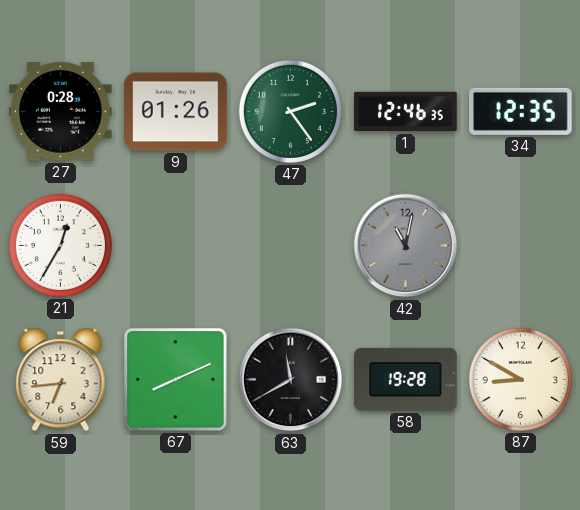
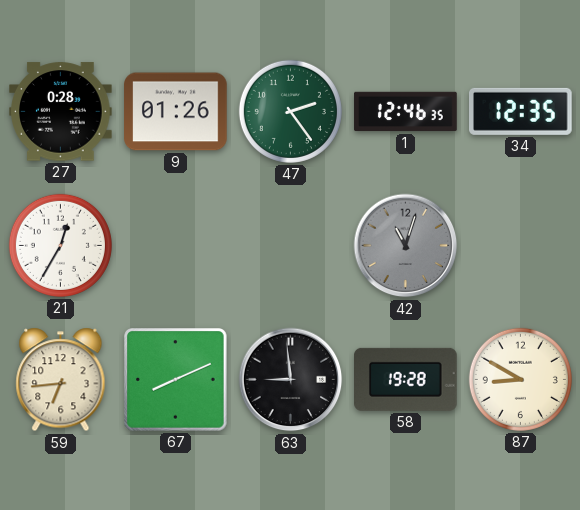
42: 11:02 -> 11:03 (406, 246)
63: 11:40 -> 8:59 (291, 380)
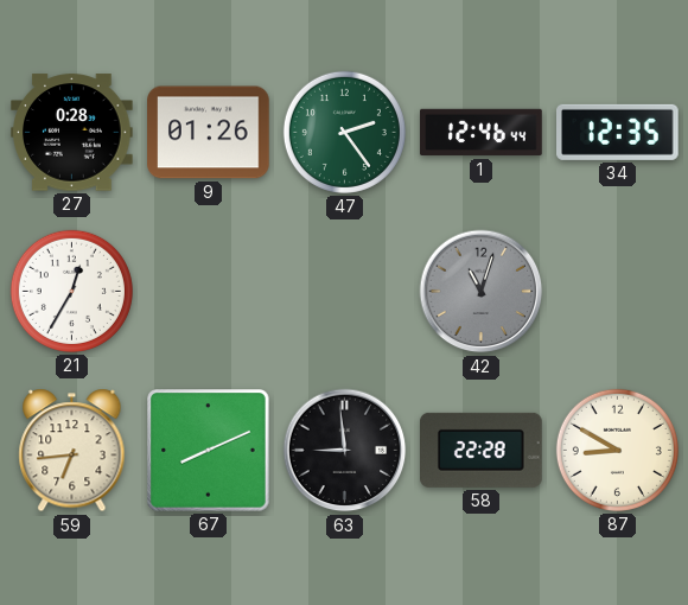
1: 12:46:35 -> 12:46:44 (482, 133)
58: 19:28 -> 22:28 (482, 450)
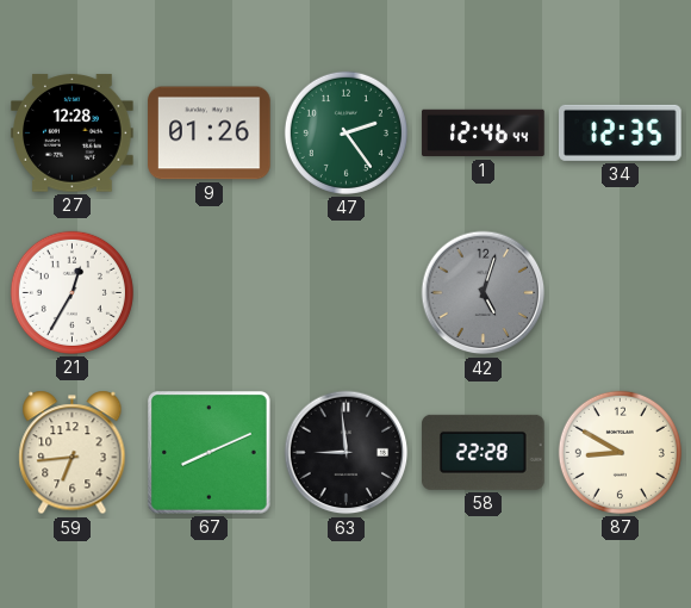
27: 0:28 -> 12:28 (73, 134)
42: 11:03 -> 5:03 (484, 293)
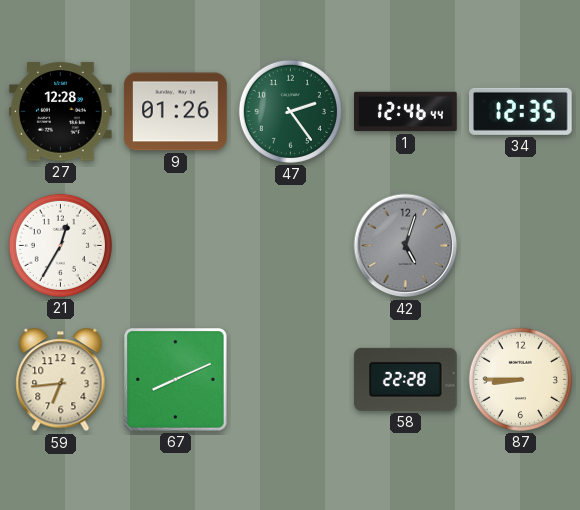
63: 8:59 -> none (347, 453)
87: 8:50 -> 8:45 (520, 379)
